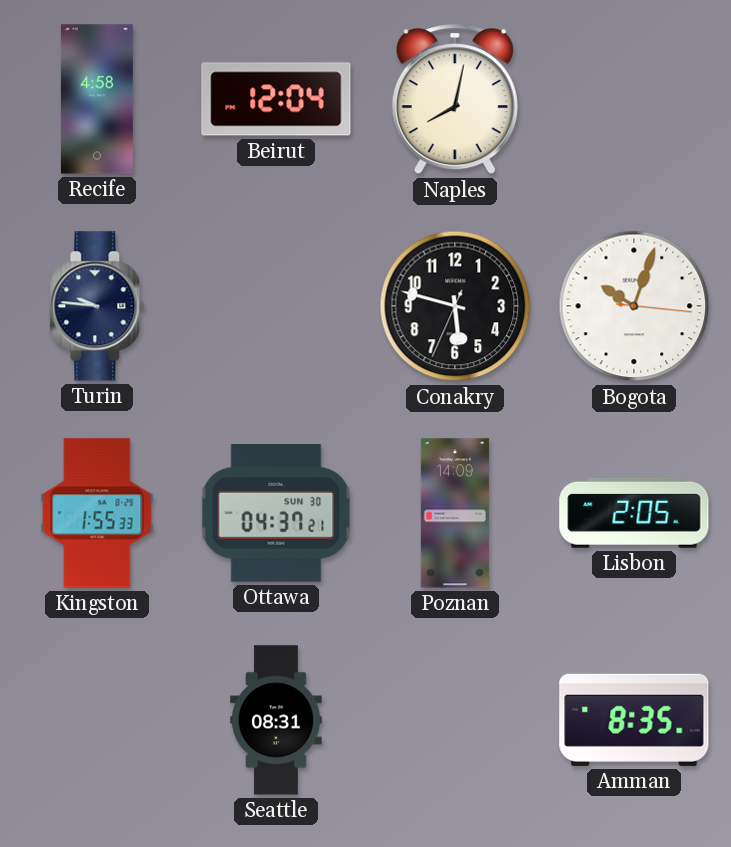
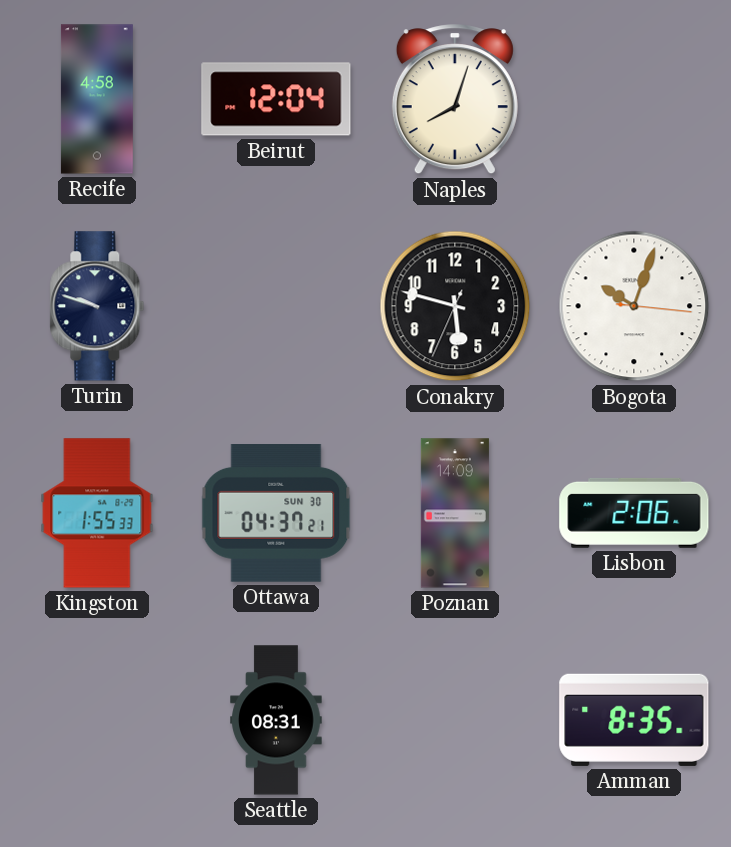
Naples: 8:02 -> 8:03 (455, 100)
Turin: 9:46 -> 9:48 (97, 306)
Lisbon: 2:05 -> 2:06 (634, 513)
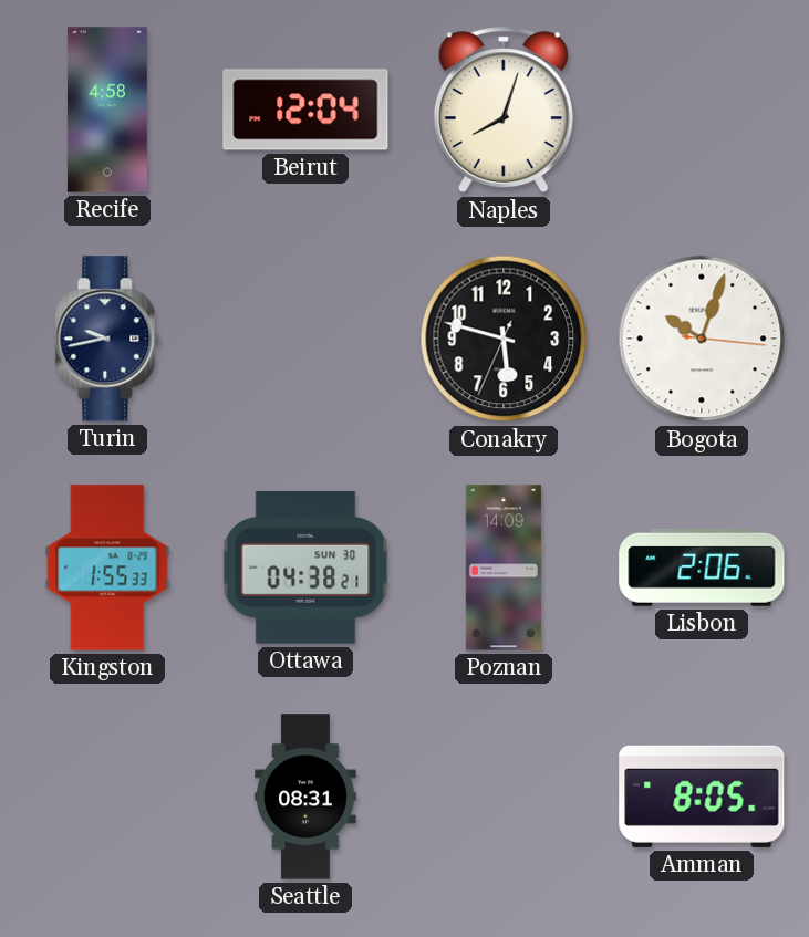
Turin: 9:48 -> 9:43 (107, 339)
Ottawa: 04:37 -> 04:38 (305, 569)
Amman: 8:35 -> 8:05 (702, 797)
